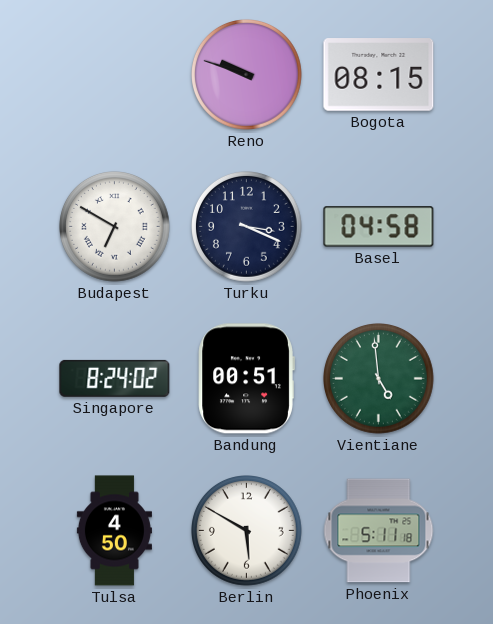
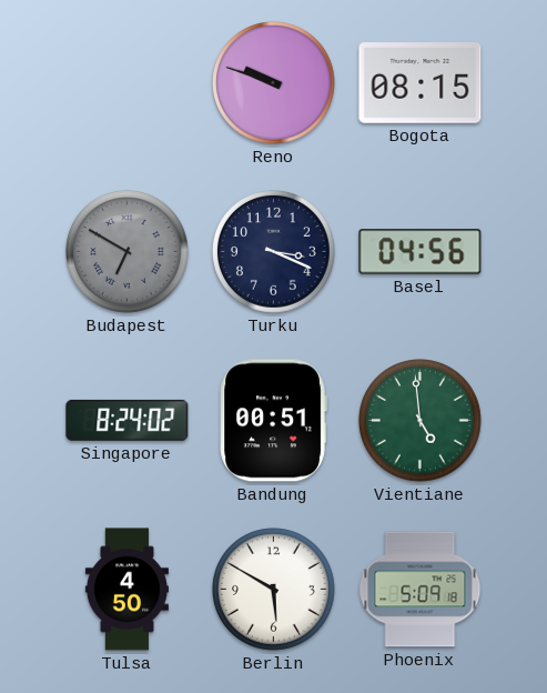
Budapest dial: white -> grey (128, 252)
Basel: 04:58 -> 04:56 (421, 252)
Phoenix: 5:11 -> 5:09 (421, 590)
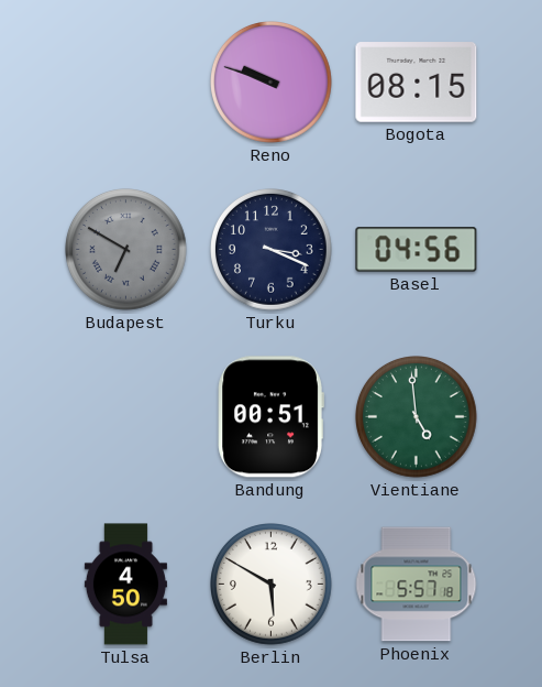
Singapore: 8:24 -> none (128, 420)
Phoenix: 5:09 -> 5:57 (417, 585)
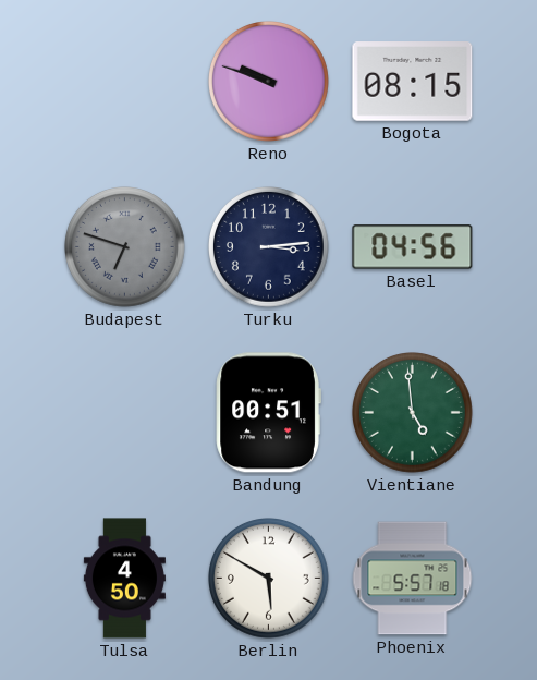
Budapest: 6:50 -> 6:48 (125, 247)
Turku: 3:19 -> 3:14 (269, 247)
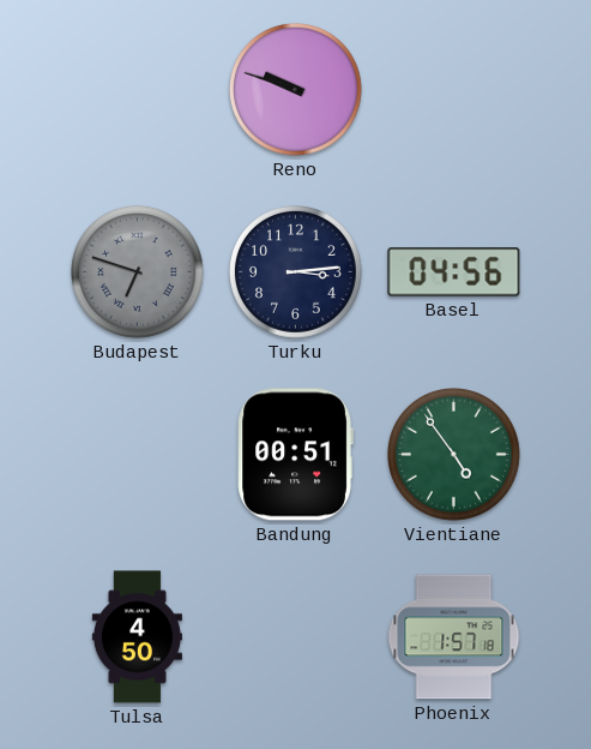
Bogota: 08:15 -> none (413, 82)
Vientiane: 4:59 -> 4:54 (454, 455)
Berlin: 5:50 -> none (269, 579)
Phoenix: 5:57 -> 1:57 (454, 637)
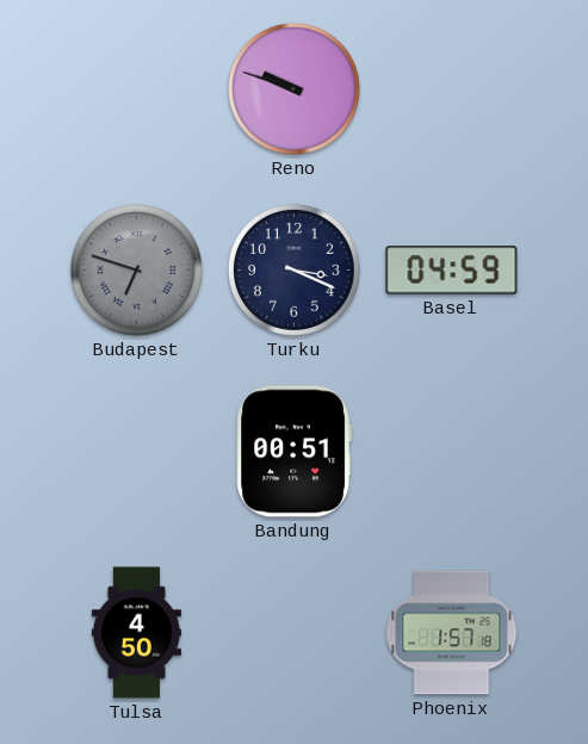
Turku: 3:14 -> 3:19 (295, 271)
Basel: 04:56 -> 04:59 (452, 271)
Vientiane: 4:54 -> none (454, 455)
